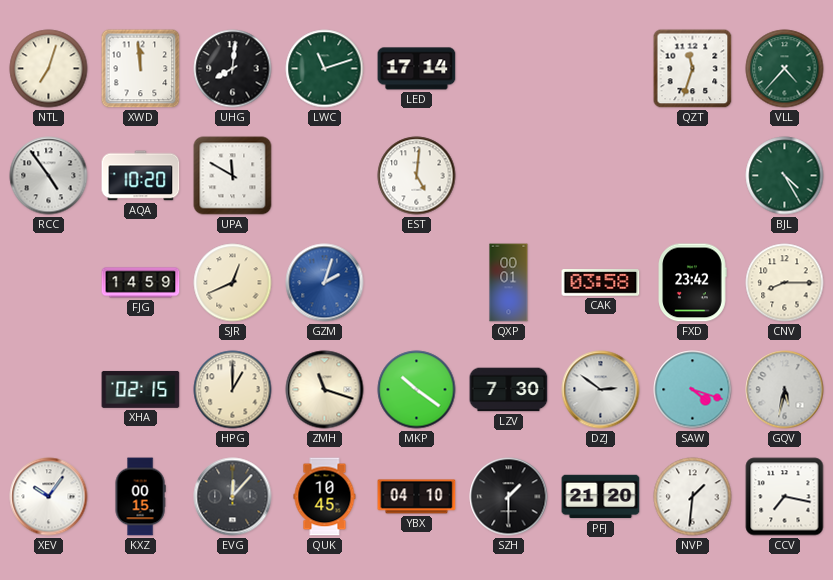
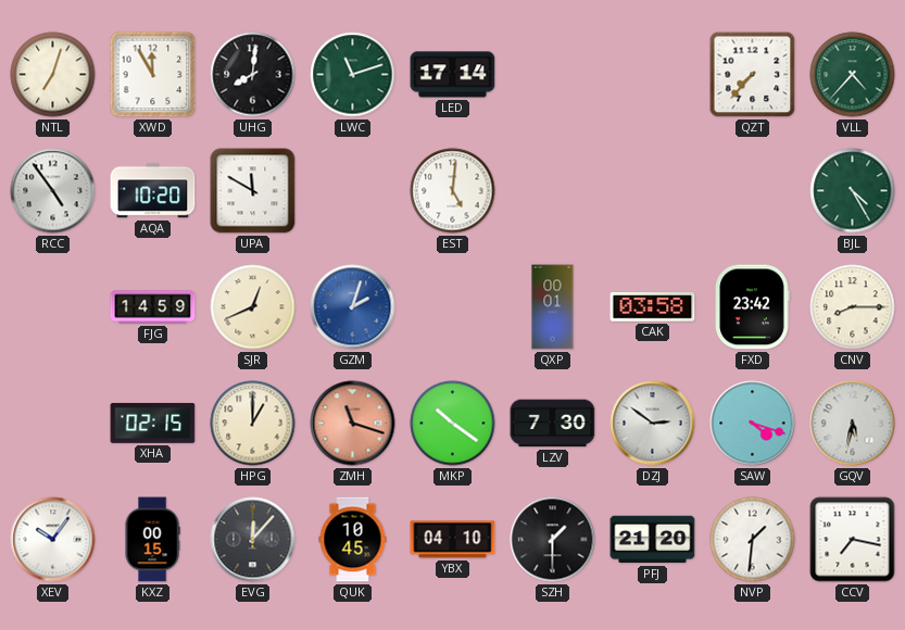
XWD: 11:59 -> 11:55 (153, 75)
QZT: 11:33 -> 7:37 (753, 75)
ZMH dial: cream -> salmon (353, 424)
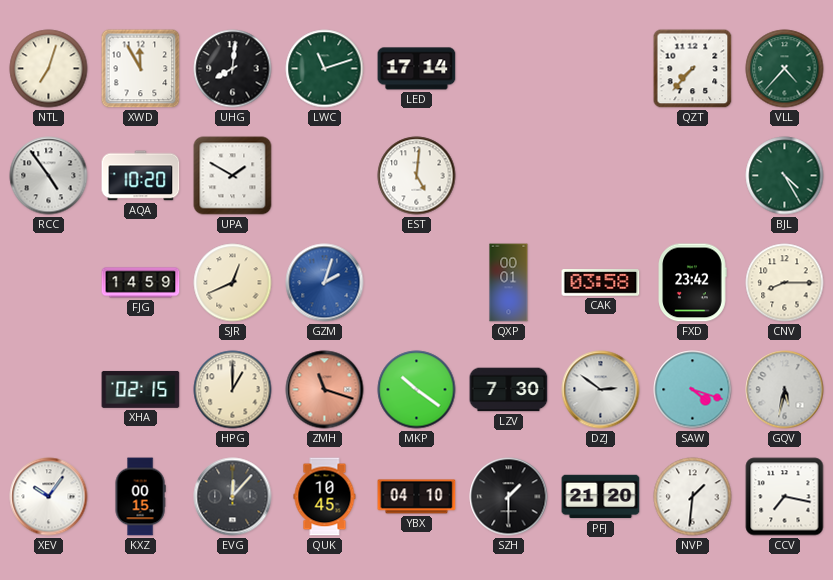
UPA: 11:50 -> 1:50 (233, 176)
